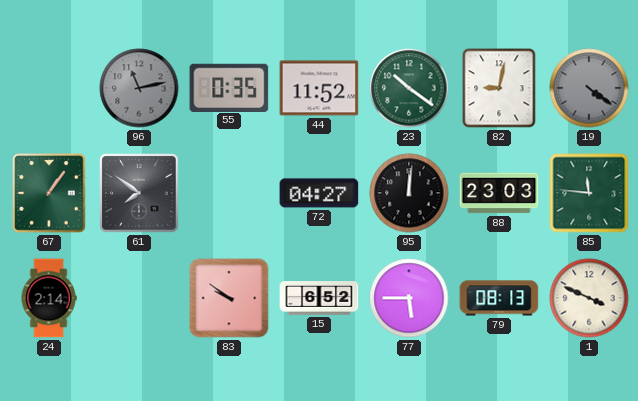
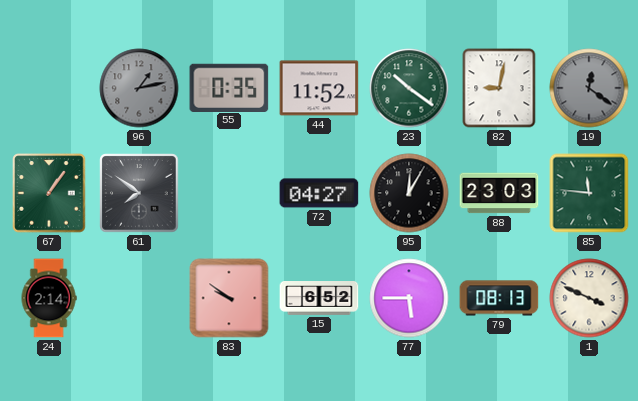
96: 11:13 -> 1:13 (139, 88)
19: 4:21 -> 12:21 (589, 88)
95: 12:01 -> 12:05 (409, 193)
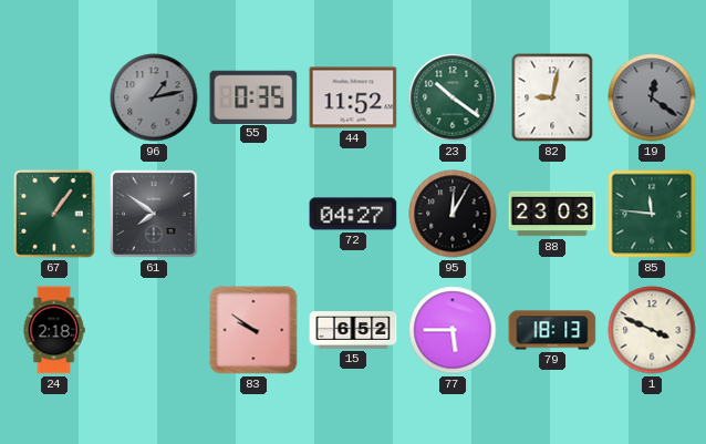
24: 2:14 -> 2:18 (54, 330)
79: 08:13 -> 18:13 (552, 330)
